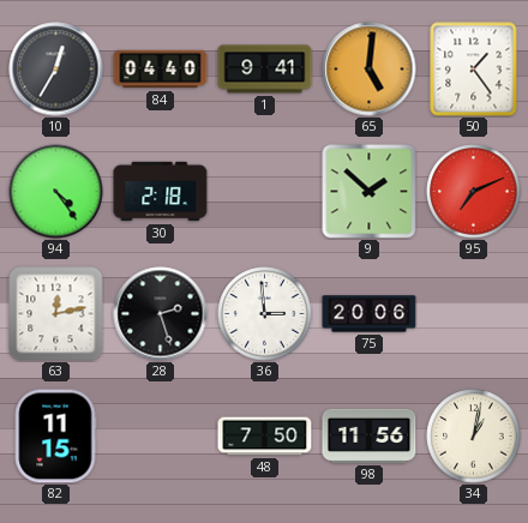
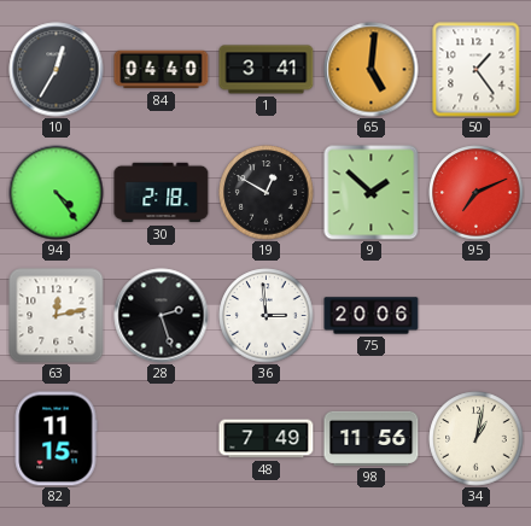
1: 9:41 -> 3:41 (267, 70)
19: none -> 12:50 (267, 193)
48: 7:50 -> 7:49 (267, 439)
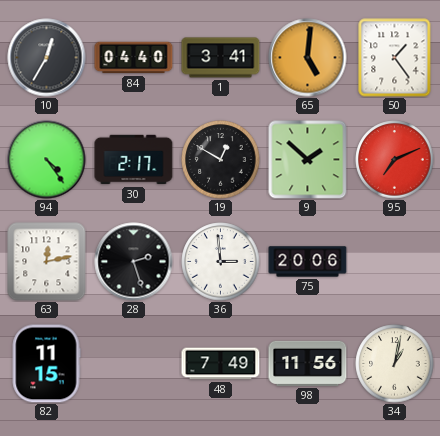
30: 2:18 -> 2:17 (134, 160)
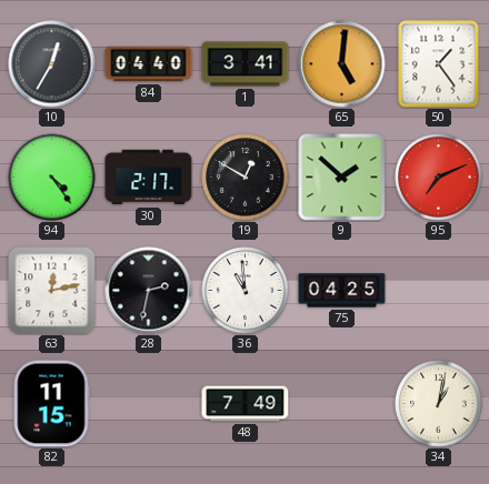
28: 2:27 -> 2:32 (149, 291)
36: 2:59 -> 10:59 (246, 291)
75: 20:06 -> 04:25 (342, 291)
98: 11:56 -> none (308, 363)
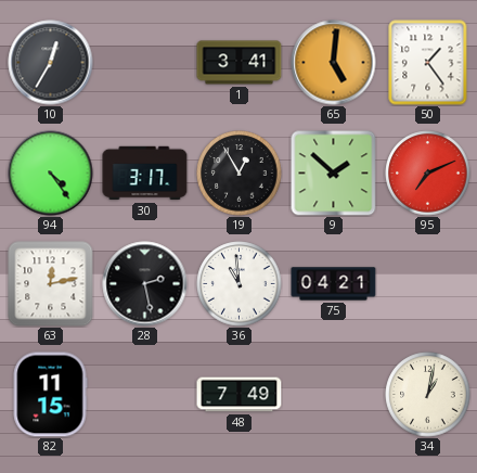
84: 04:40 -> none (149, 64)
30: 2:17 -> 3:17 (145, 174)
19: 12:50 -> 12:55 (240, 174)
28: 2:32 -> 2:28 (145, 284)
75: 04:25 -> 04:21 (334, 284)
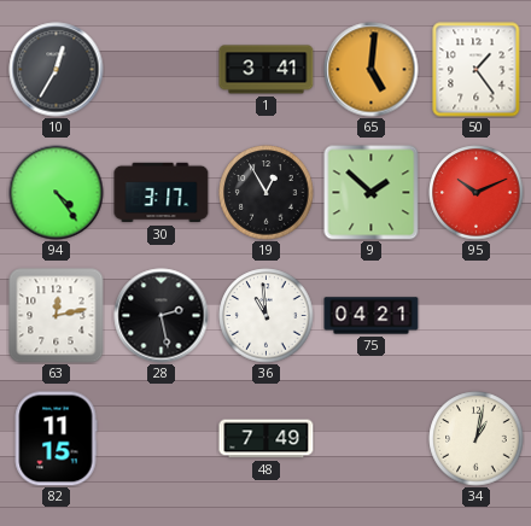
95: 7:11 -> 10:11 (477, 193)
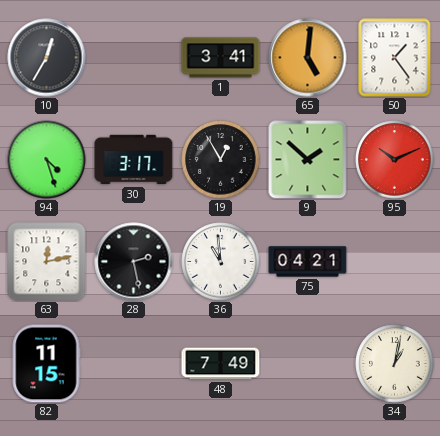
94: 4:24 -> 4:27 (47, 160)
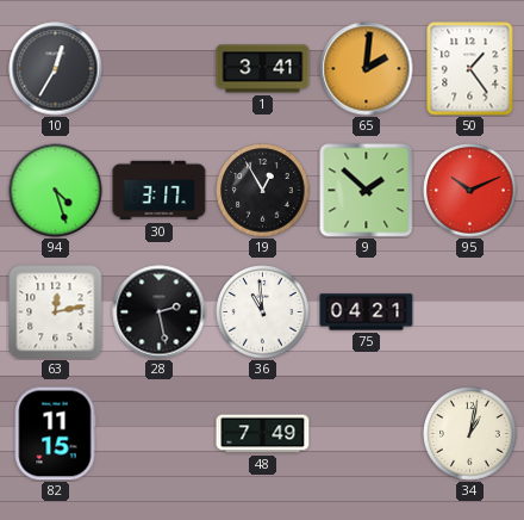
65: 5:01 -> 2:01 (367, 69)
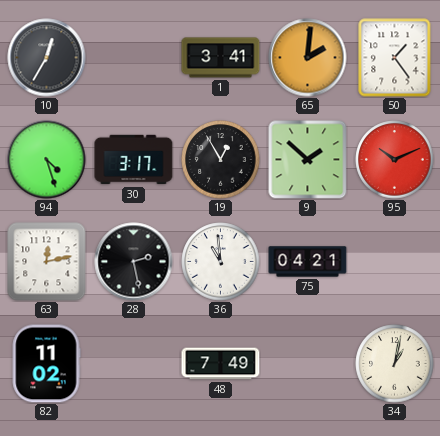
82: 11:15 -> 11:02 (46, 364)
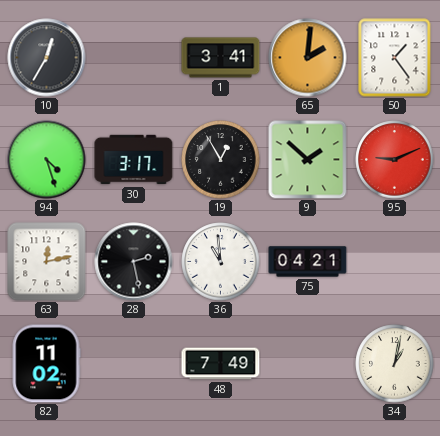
95: 10:11 -> 9:11 (395, 160)
